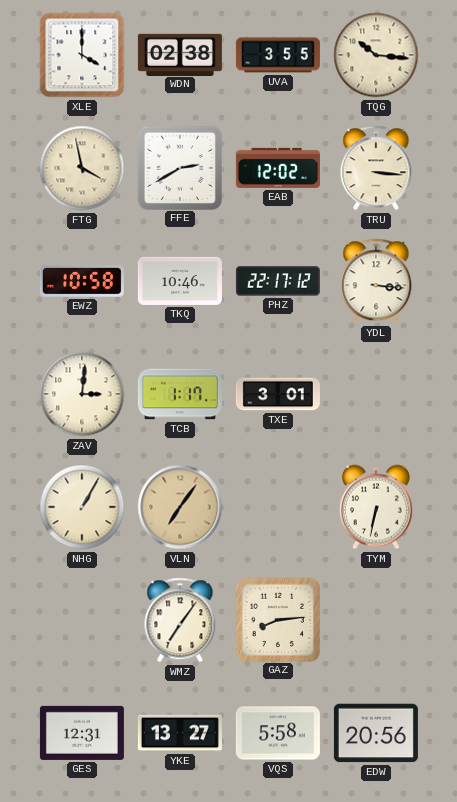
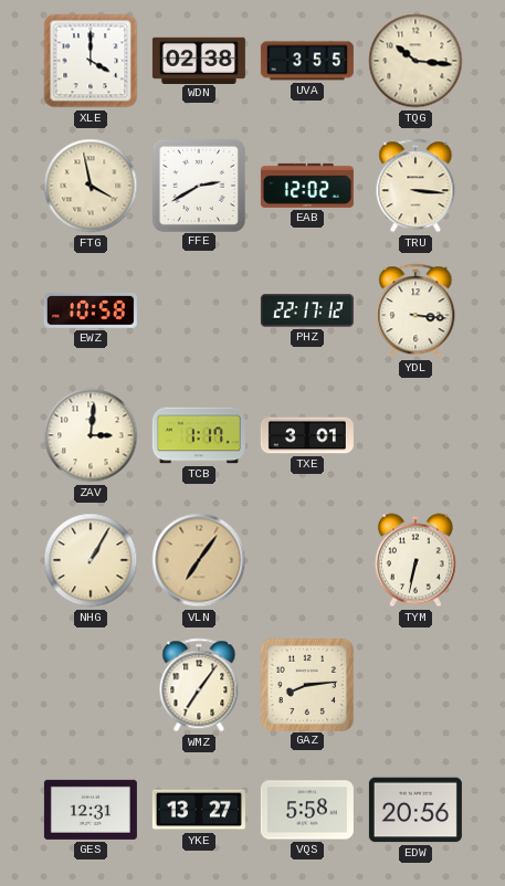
TKQ: 10:46 -> none (180, 281)
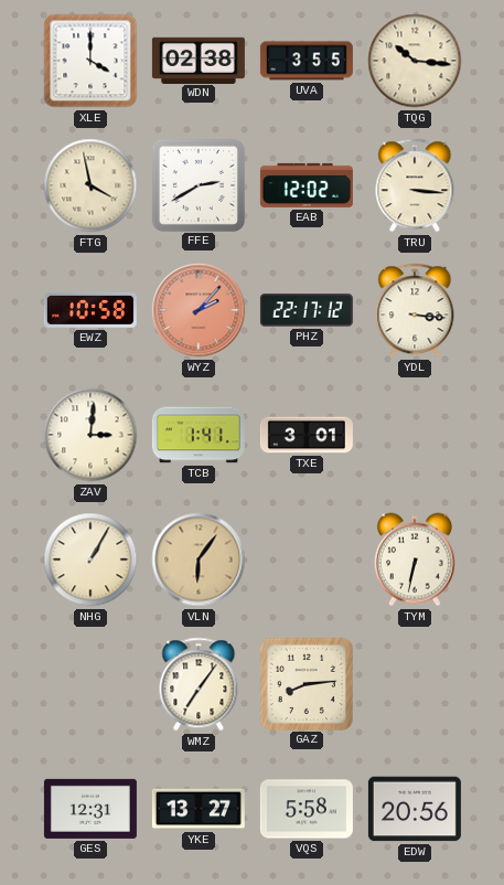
WYZ: none -> 2:07 (199, 310)
TCB: 1:17 -> 1:41 (199, 435)
VLN: 7:06 -> 6:06 (199, 559)
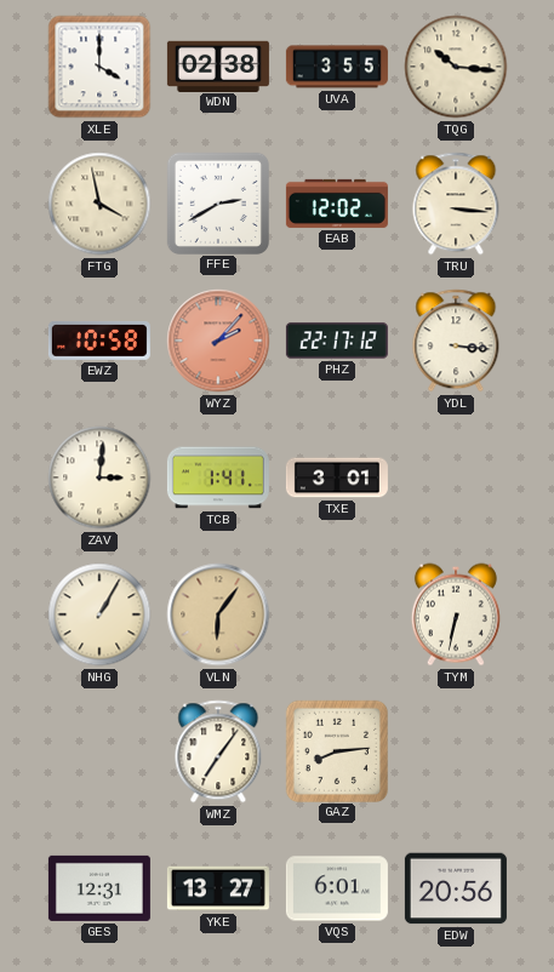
VQS: 5:58 -> 6:01 (337, 888)
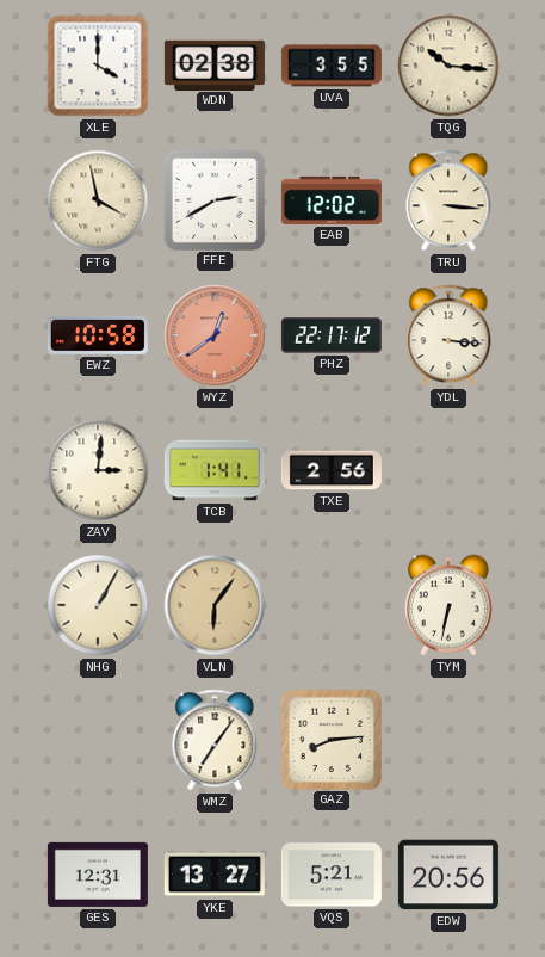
WYZ: 2:07 -> 12:39 (215, 335)
TXE: 3:01 -> 2:56 (332, 470)
VQS: 6:01 -> 5:21 (332, 875)
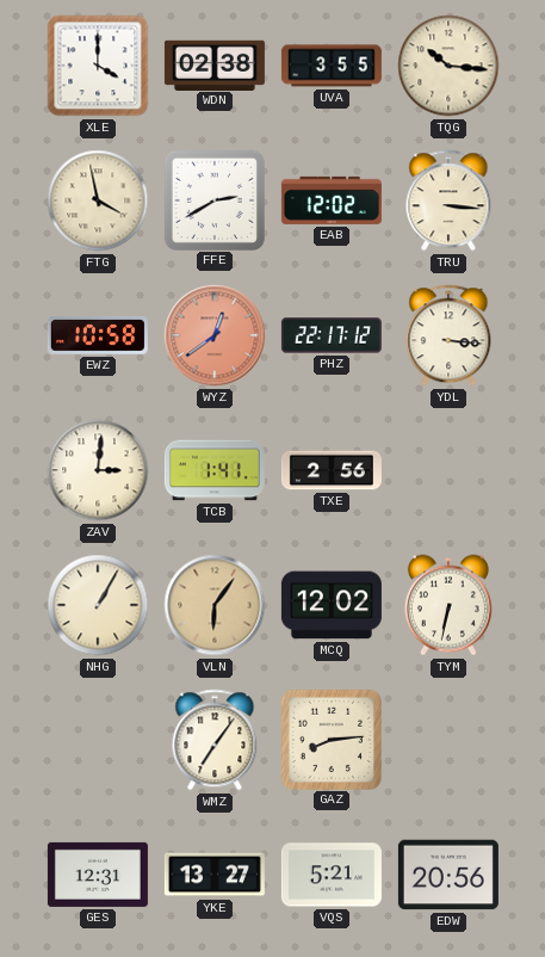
MCQ: none -> 12:02 (332, 605)
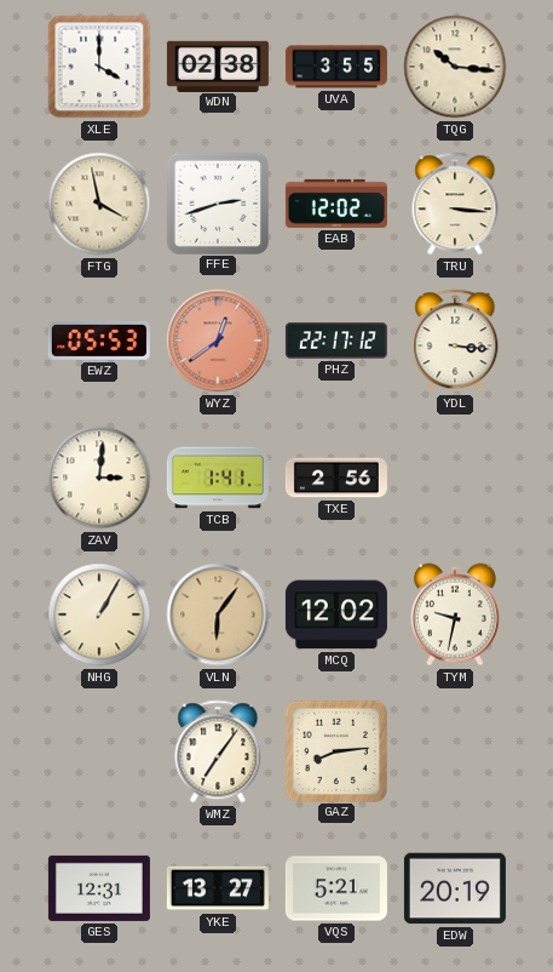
FFE: 2:40 -> 2:42 (217, 202)
EWZ: 10:58 -> 05:53 (99, 341)
TYM: 6:32 -> 9:32 (455, 614)
EDW: 20:56 -> 20:19 (455, 888)
